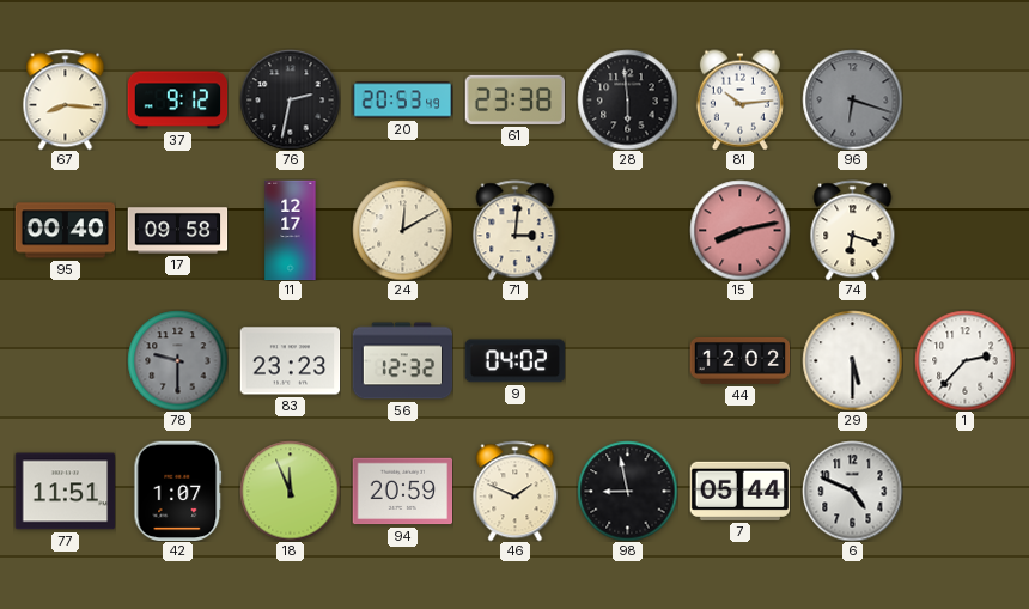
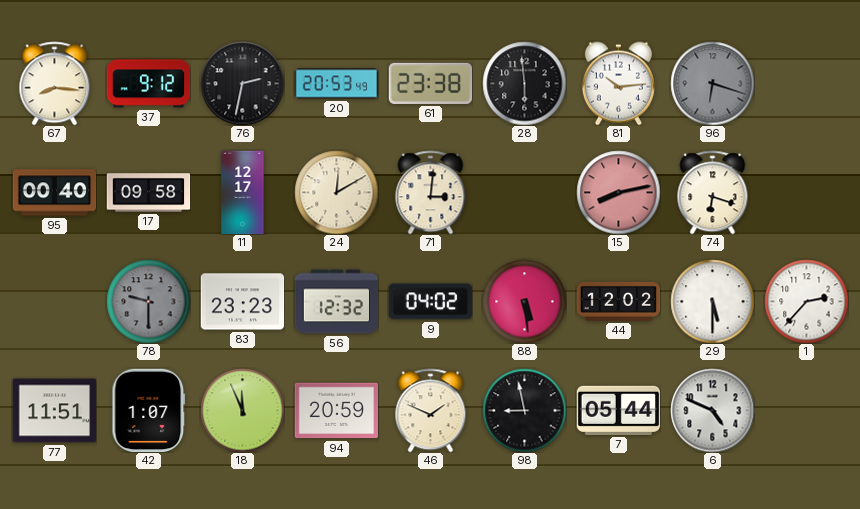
88: none -> 5:29 (524, 301)
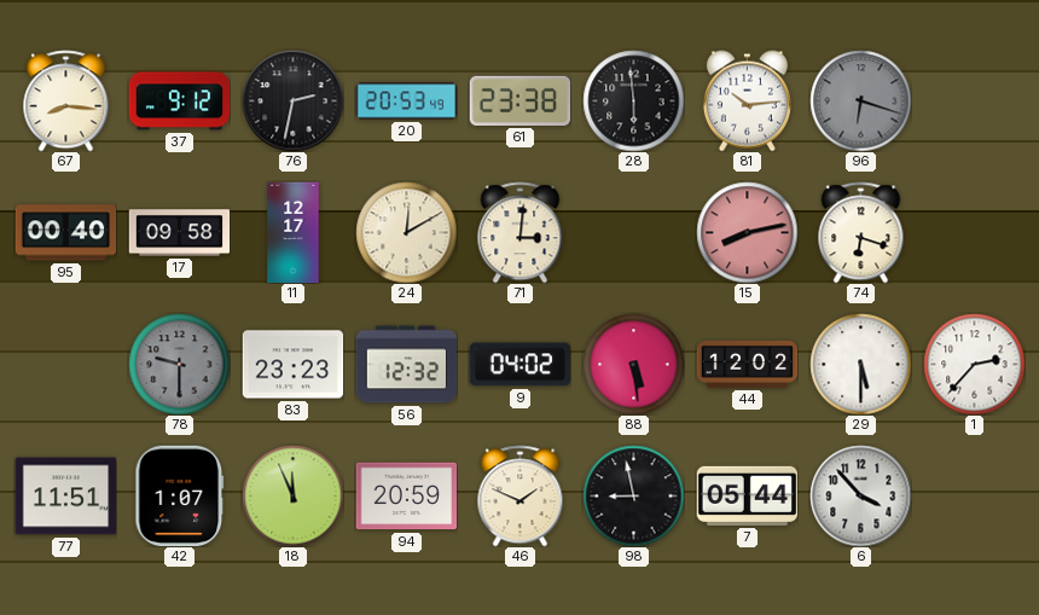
6: 4:49 -> 3:53 (860, 495)
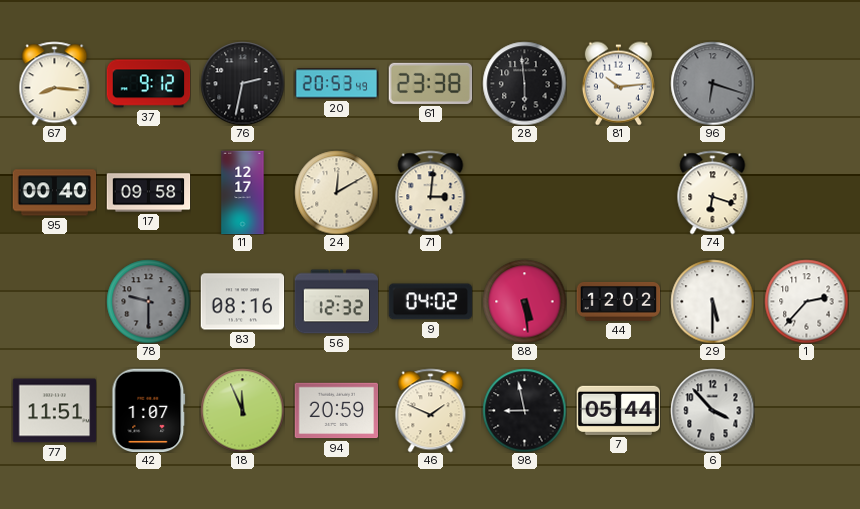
15: 8:13 -> none (747, 232)
83: 23:23 -> 08:16 (242, 302)
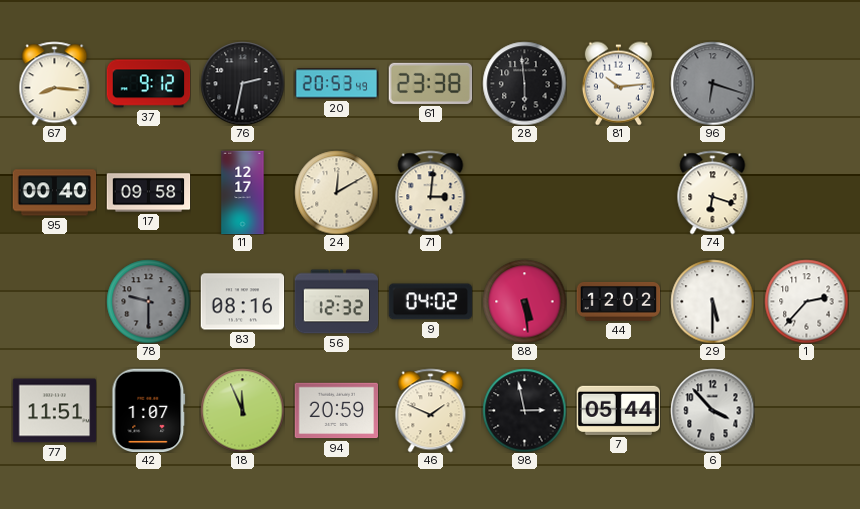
98: 8:58 -> 2:58 (524, 410)
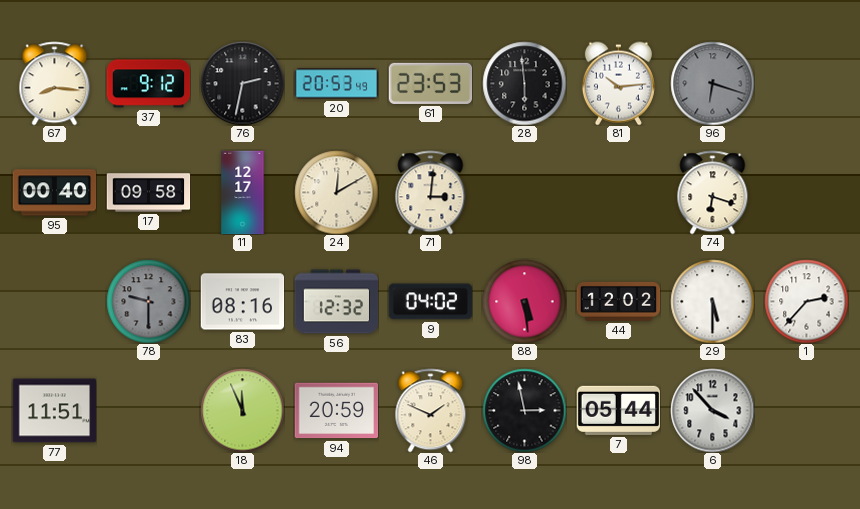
61: 23:38 -> 23:53 (430, 83)
42: 1:07 -> none (149, 410)
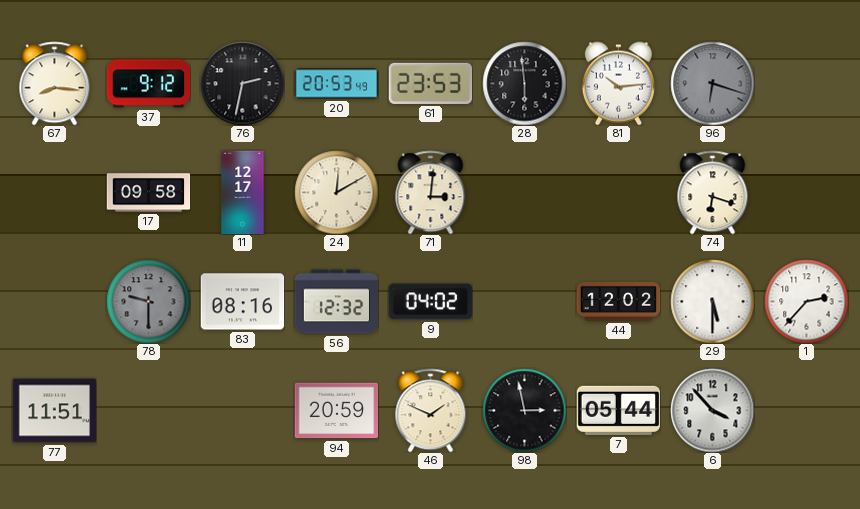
95: 00:40 -> none (54, 193)
88: 5:29 -> none (524, 301)
18: 11:56 -> none (242, 410)
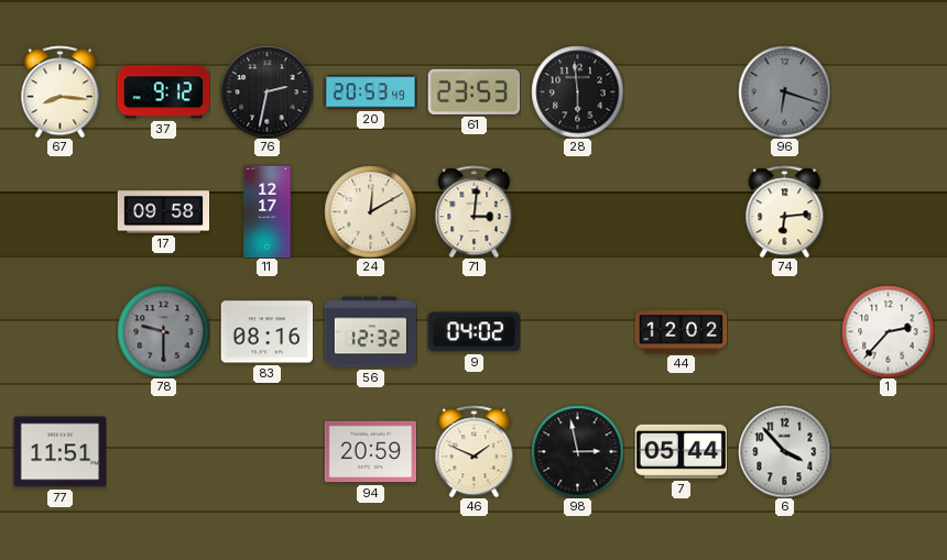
81: 10:14 -> none (618, 83)
74: 6:18 -> 6:14 (785, 211)
29: 5:30 -> none (712, 301)
